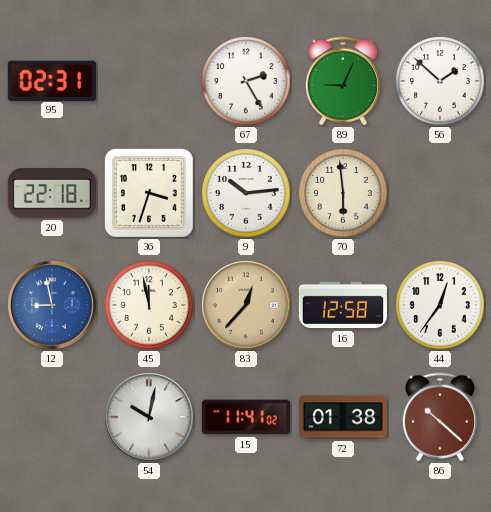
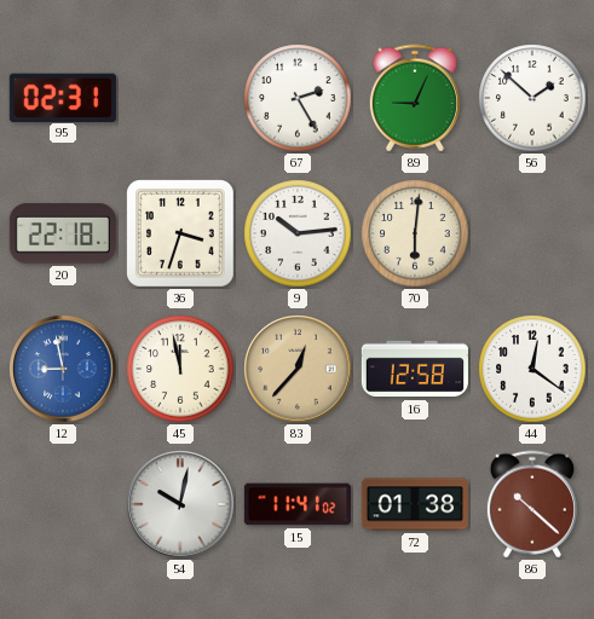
70: 5:59 -> 6:01 (415, 233)
44: 12:36 -> 12:21 (532, 369)
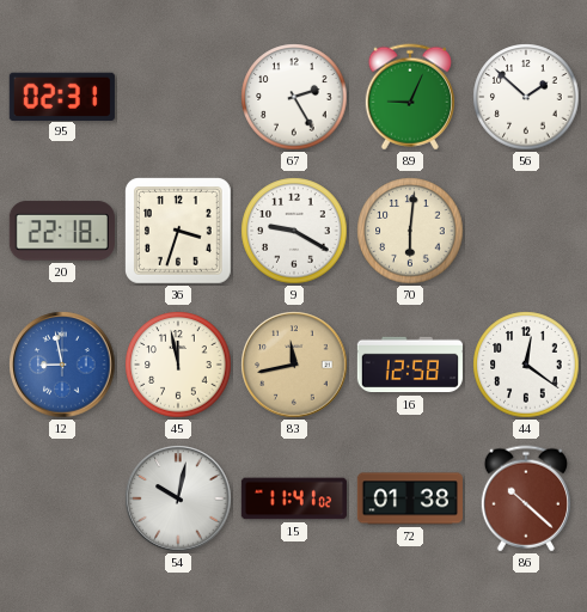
9: 10:14 -> 9:20 (294, 231)
83: 12:37 -> 11:43 (294, 365)
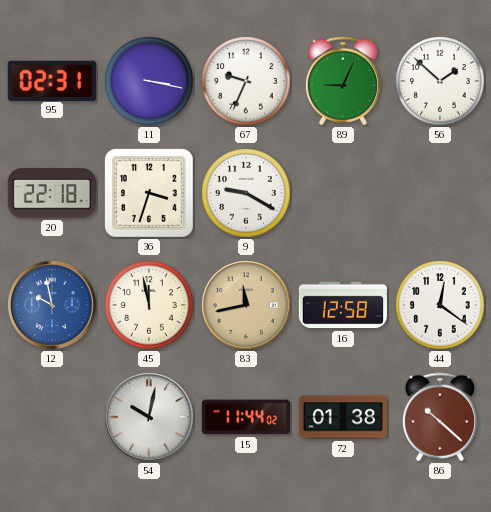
11: none -> 3:17 (149, 81)
67: 2:25 -> 9:34 (246, 81)
70: 6:01 -> none (410, 231)
12: 8:58 -> 9:58 (52, 305)
15: 11:41 -> 11:44 (246, 417)
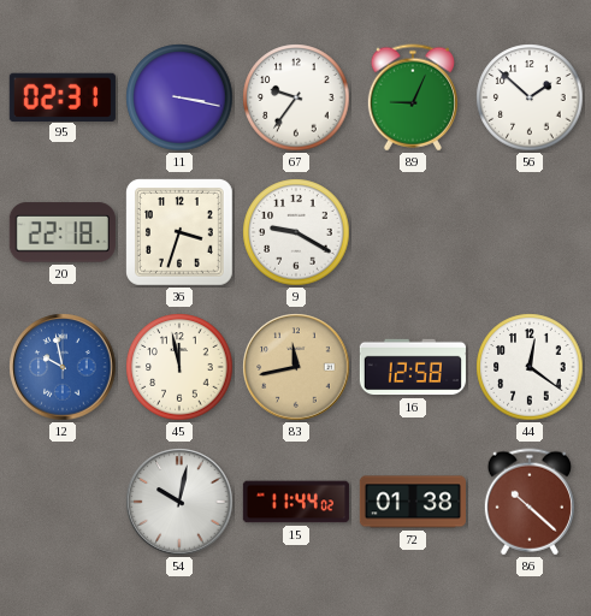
67: 9:34 -> 9:36 (296, 97)
